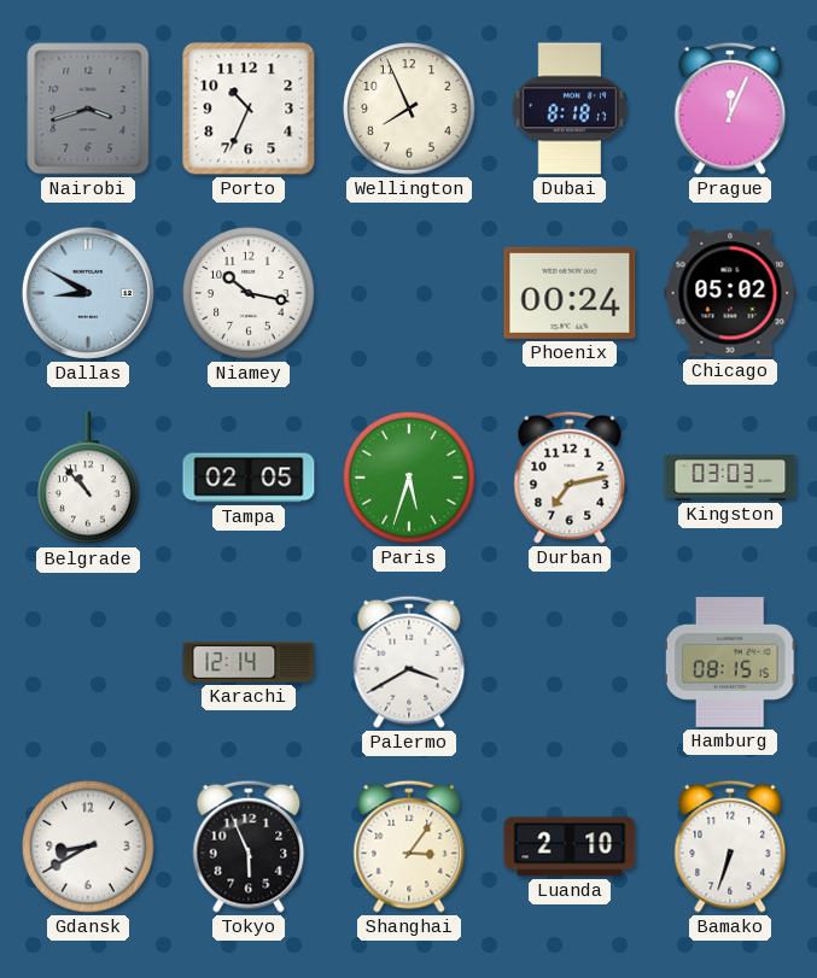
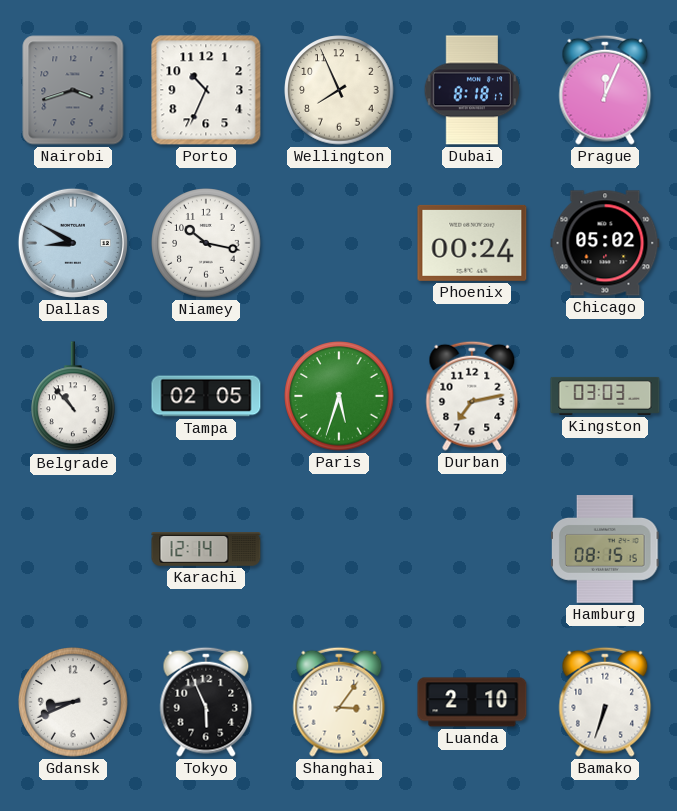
Palermo: 3:40 -> none (409, 662)
Gdansk: 8:40 -> 8:41 (73, 702)
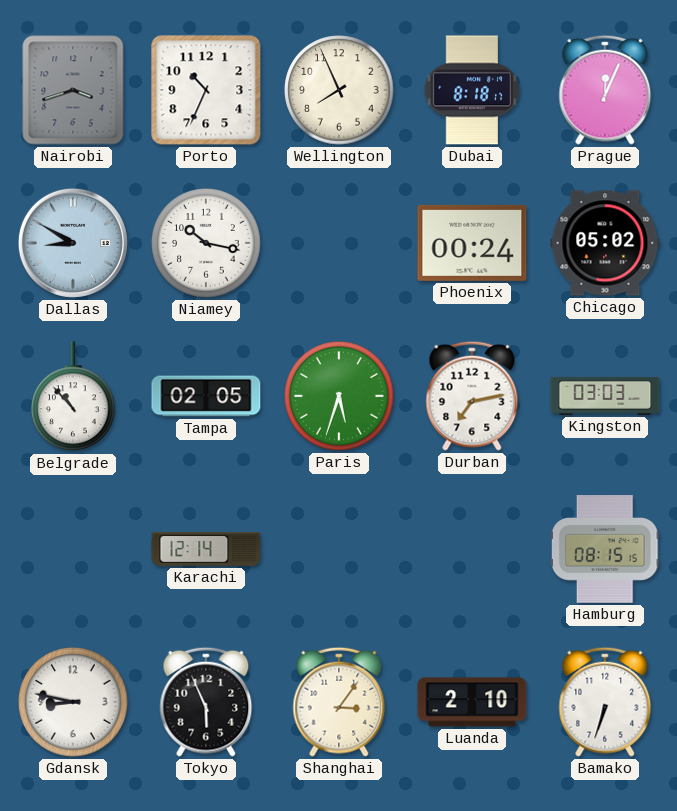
Gdansk: 8:41 -> 8:47 (73, 702)
